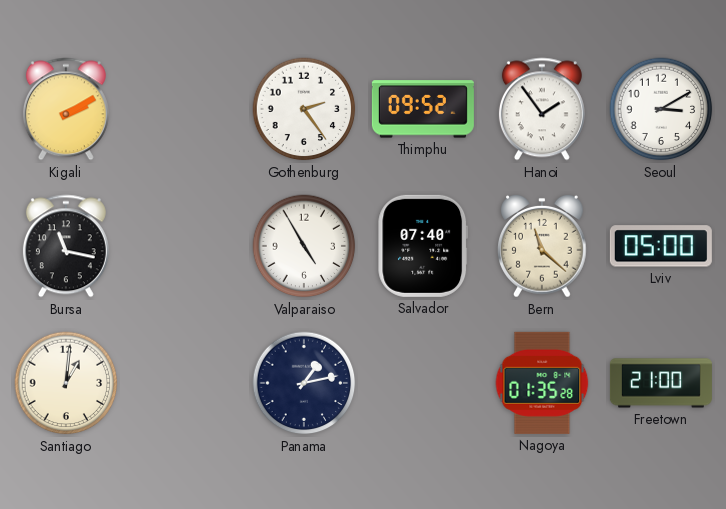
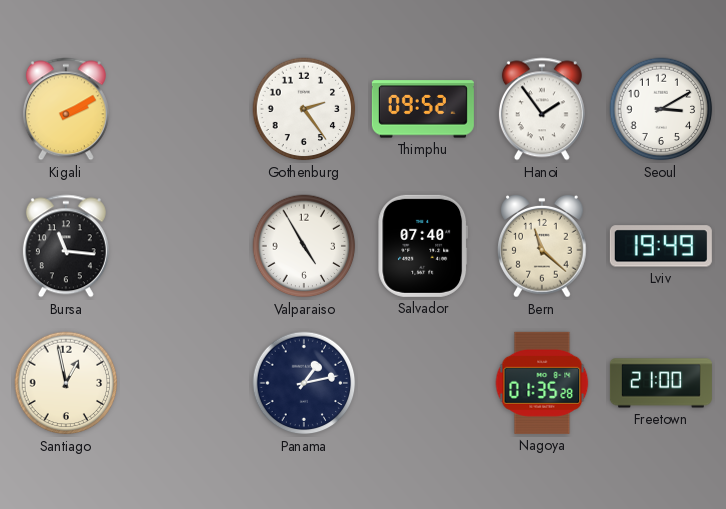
Bursa: 11:17 -> 11:16 (66, 246)
Lviv: 05:00 -> 19:49 (661, 246)
Santiago: 1:01 -> 12:58 (66, 383)
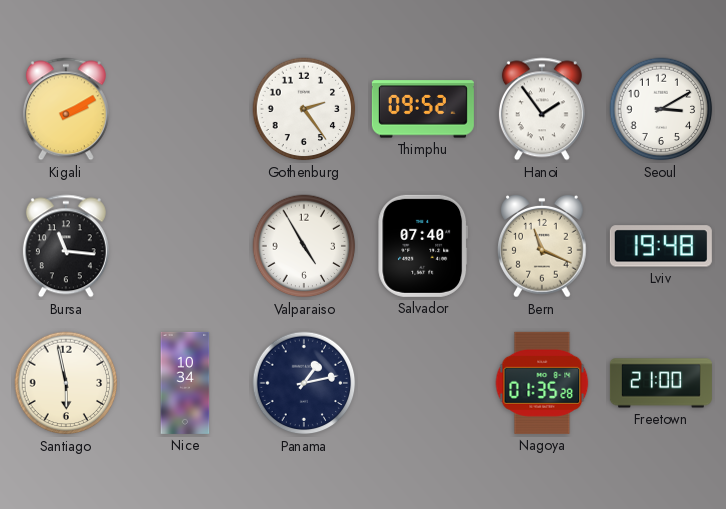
Bern: 11:22 -> 11:19 (542, 246)
Lviv: 19:49 -> 19:48 (661, 246)
Santiago: 12:58 -> 5:58 (66, 383)
Nice: none -> 10:34 (185, 383)
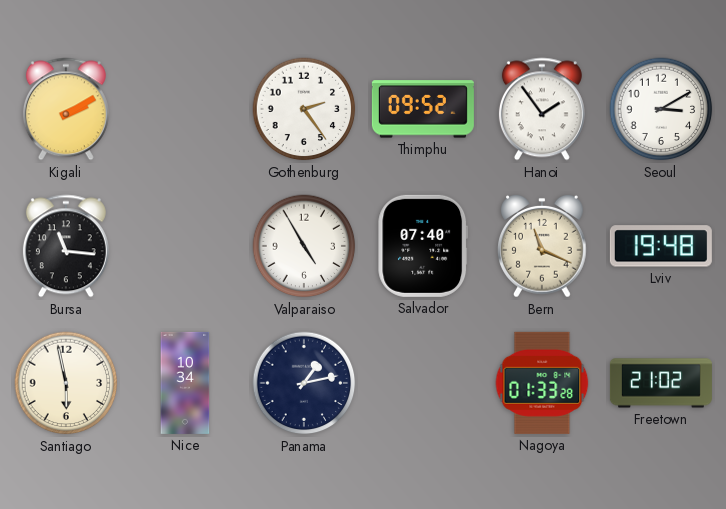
Nagoya: 01:35 -> 01:33 (542, 383)
Freetown: 21:00 -> 21:02 (661, 383)
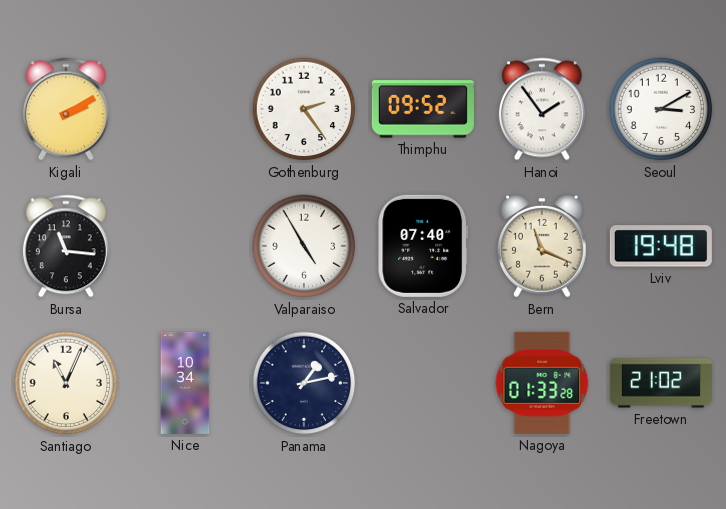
Santiago: 5:58 -> 11:04 (66, 383)
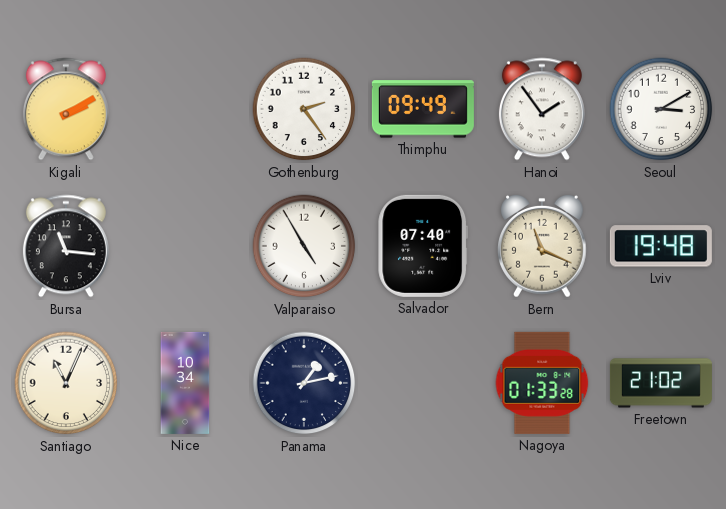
Thimphu: 09:52 -> 09:49 (423, 109)
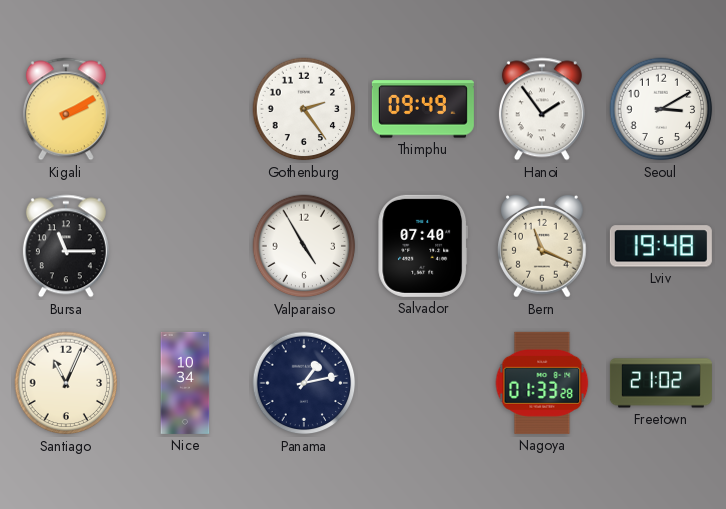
Bursa: 11:16 -> 11:15 (66, 246)
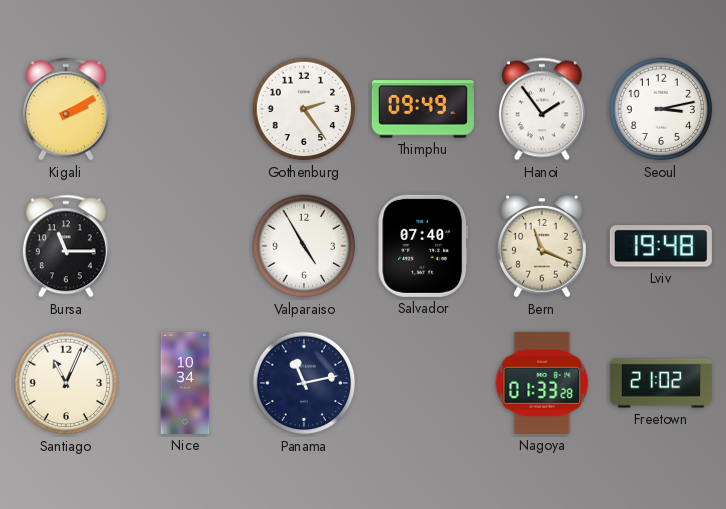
Seoul: 3:10 -> 3:13 (661, 109)
Panama: 1:13 -> 11:13 (304, 383)
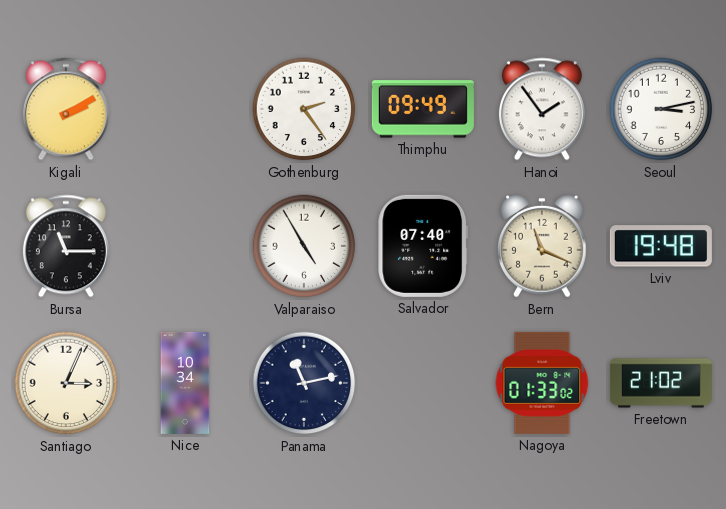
Santiago: 11:04 -> 3:04 (66, 383)
Nagoya: 01:33:28 -> 01:33:02 (542, 383)
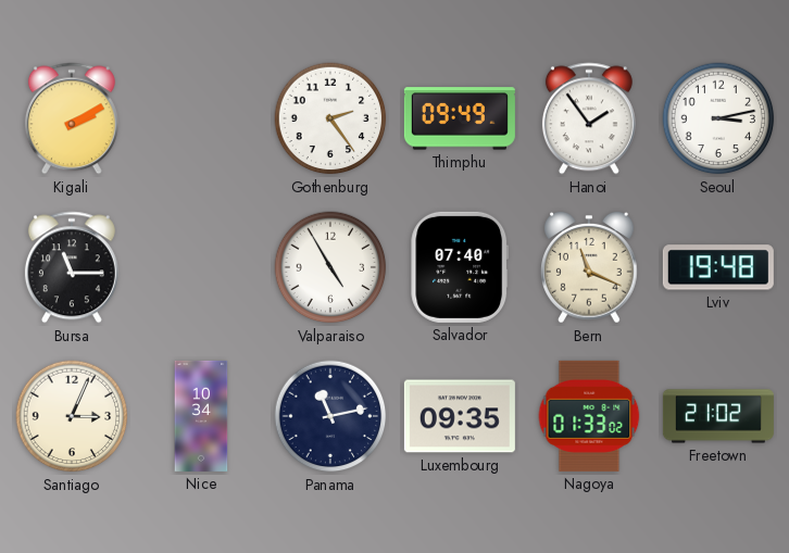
Luxembourg: none -> 09:35 (460, 416)
